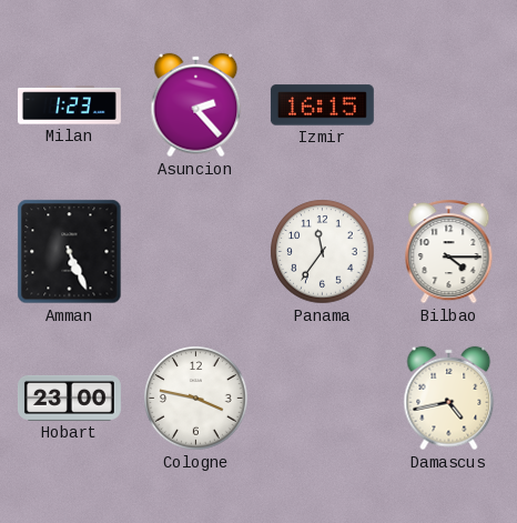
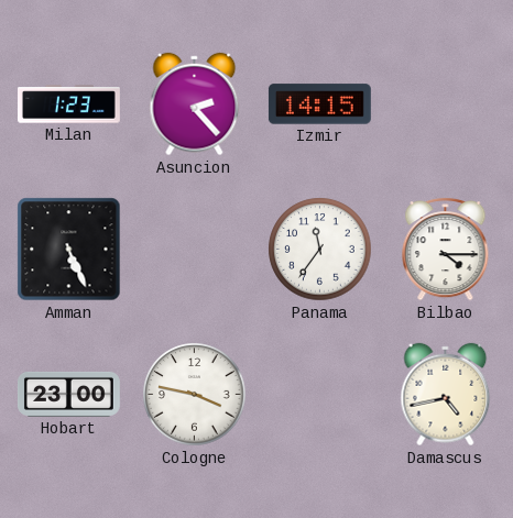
Izmir: 16:15 -> 14:15 (319, 104)
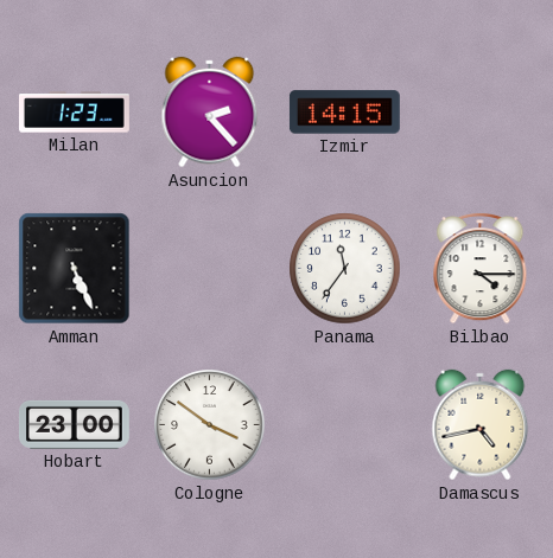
Cologne: 3:47 -> 3:51 (210, 425)
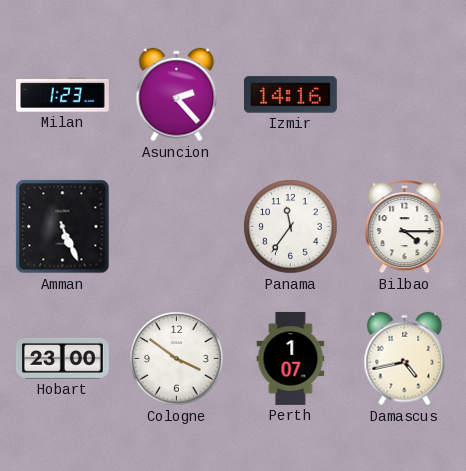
Izmir: 14:15 -> 14:16 (290, 95)
Perth: none -> 1:07 (291, 358)
